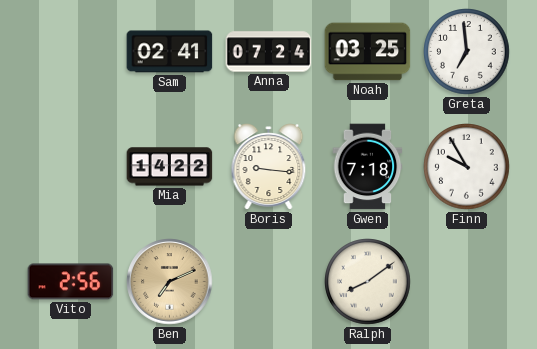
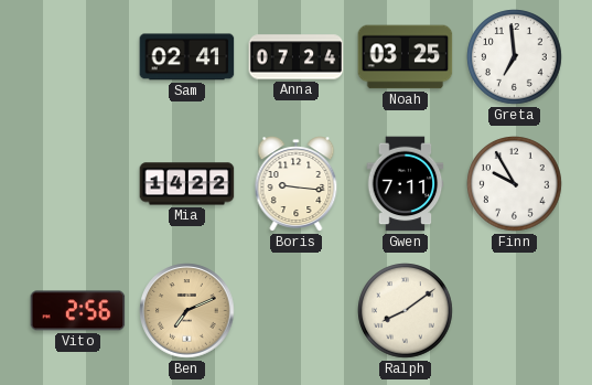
Gwen: 7:18 -> 7:11 (406, 184)
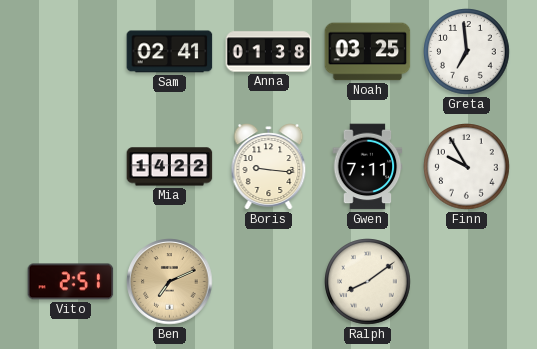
Anna: 07:24 -> 01:38 (269, 52)
Vito: 2:56 -> 2:51 (71, 282)
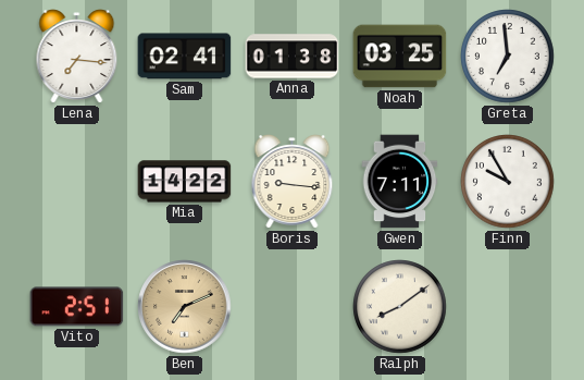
Lena: none -> 7:16 (77, 57)
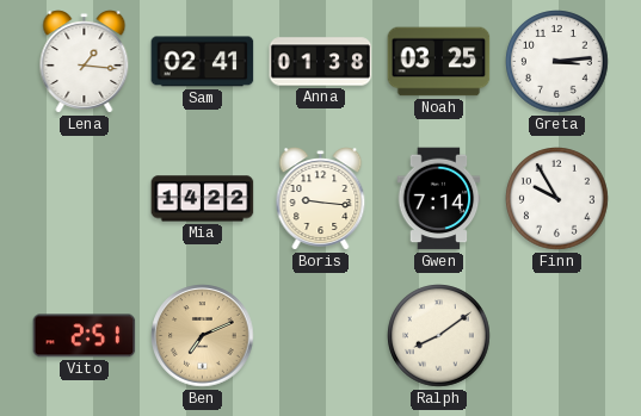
Lena: 7:16 -> 1:16 (85, 62)
Greta: 6:59 -> 3:14 (557, 62)
Gwen: 7:11 -> 7:14 (439, 199)
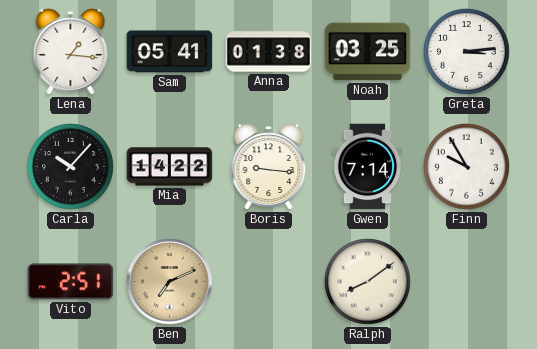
Sam: 02:41 -> 05:41 (170, 52)
Carla: none -> 10:07 (71, 167)
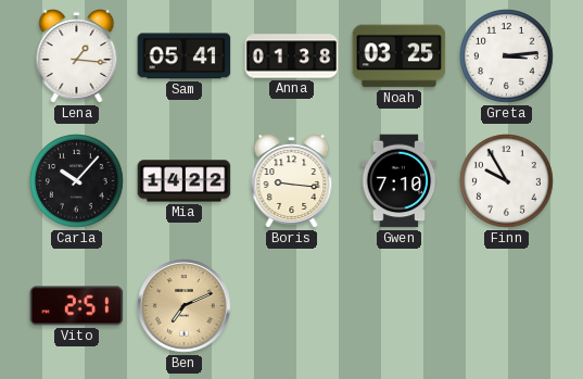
Gwen: 7:14 -> 7:10 (400, 181)
Ralph: 8:09 -> none (368, 282)
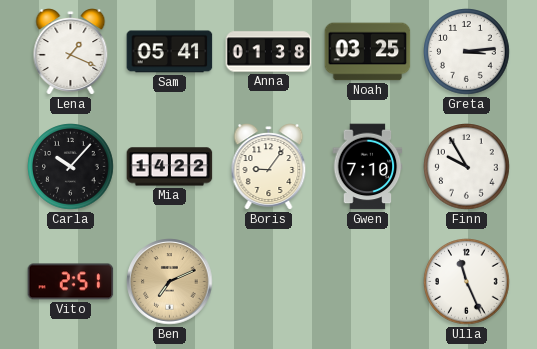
Lena: 1:16 -> 1:19 (71, 52)
Boris: 9:16 -> 9:06 (269, 167)
Ulla: none -> 11:26 (467, 282)
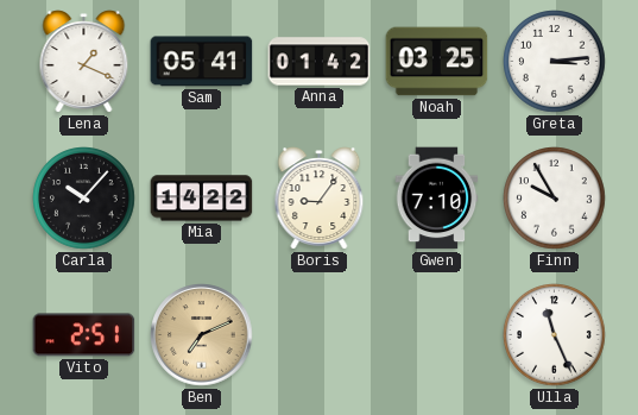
Anna: 01:38 -> 01:42 (320, 62)
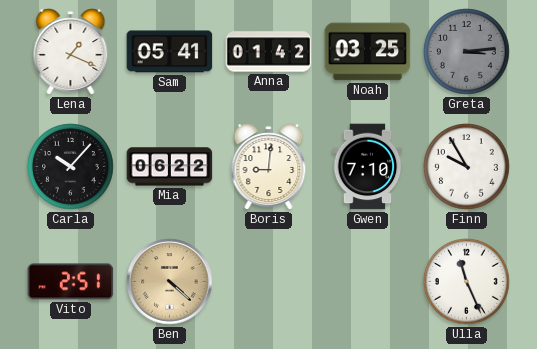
Greta dial: white -> grey (467, 52)
Mia: 14:22 -> 06:22 (170, 167)
Boris: 9:06 -> 9:01 (269, 167)
Ben: 7:11 -> 4:22 (170, 282)
